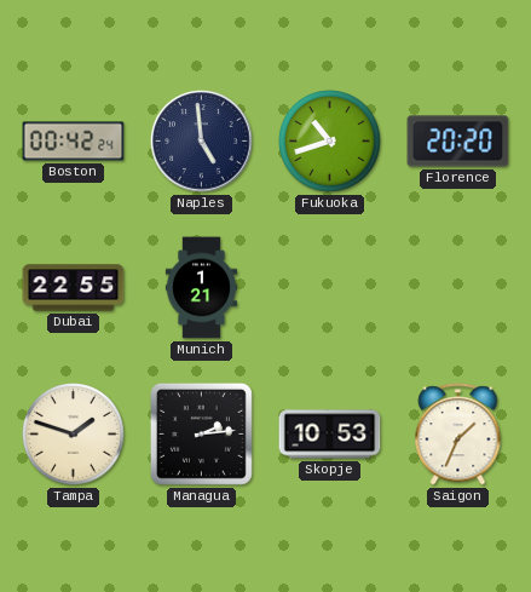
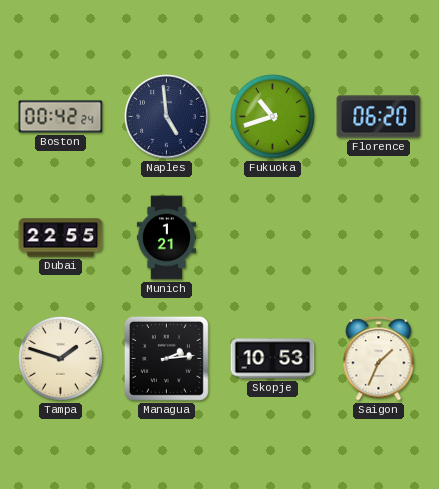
Florence: 20:20 -> 06:20 (379, 117)
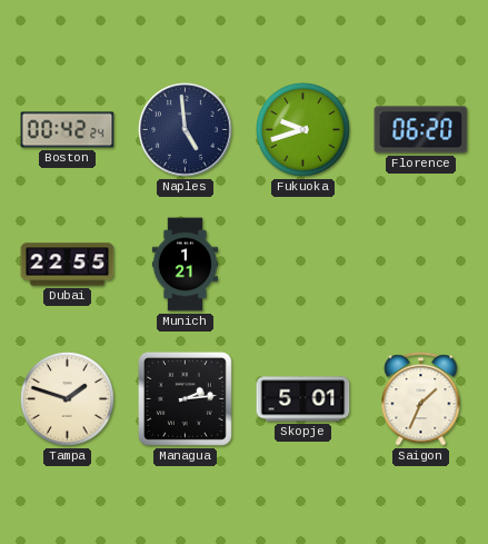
Fukuoka: 10:42 -> 9:42 (303, 130)
Skopje: 10:53 -> 5:01 (303, 399)
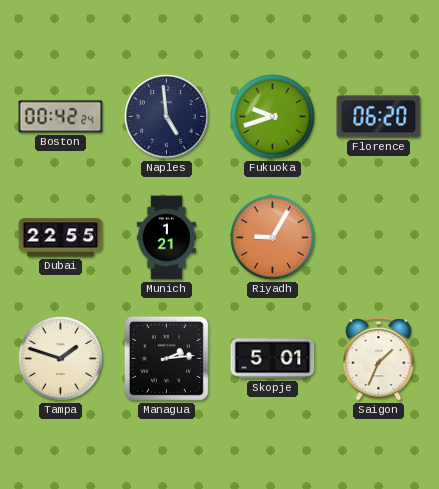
Riyadh: none -> 9:05 (273, 238)
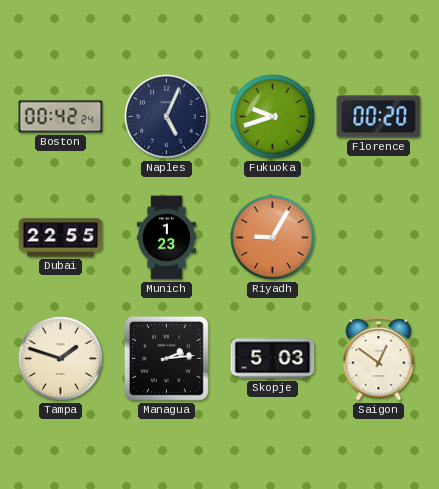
Naples: 4:59 -> 5:04 (167, 117)
Florence: 06:20 -> 00:20 (379, 117)
Munich: 1:21 -> 1:23 (166, 238)
Skopje: 5:01 -> 5:03 (273, 359)
Saigon: 1:34 -> 12:51 (379, 359)
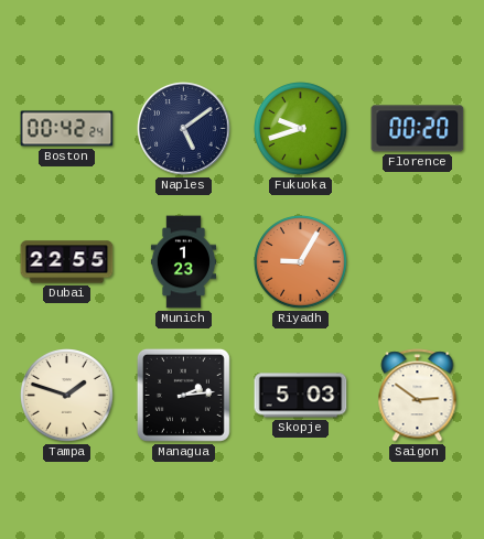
Naples: 5:04 -> 5:09 (184, 129)
Saigon: 12:51 -> 2:51 (418, 396)
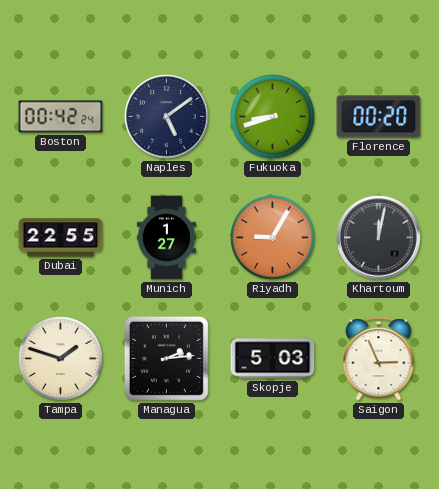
Fukuoka: 9:42 -> 8:42 (273, 117)
Munich: 1:23 -> 1:27 (166, 238)
Khartoum: none -> 12:02 (379, 238)
Saigon: 2:51 -> 2:56 (379, 359)
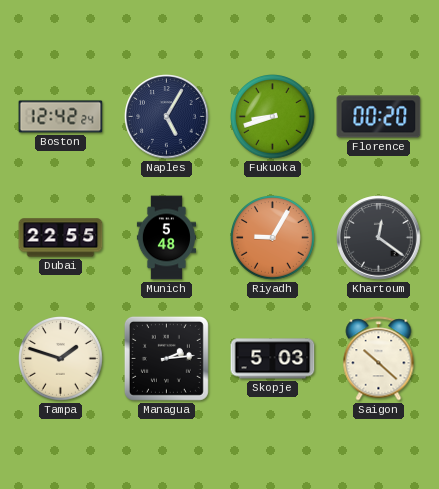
Boston: 00:42 -> 12:42 (61, 117)
Naples: 5:09 -> 5:05 (167, 117)
Munich: 1:27 -> 5:48 (166, 238)
Khartoum: 12:02 -> 12:21 (379, 238)
Saigon: 2:56 -> 10:22 (379, 359)
